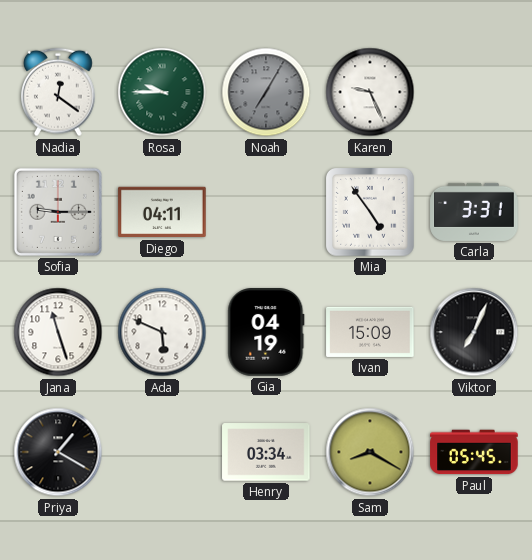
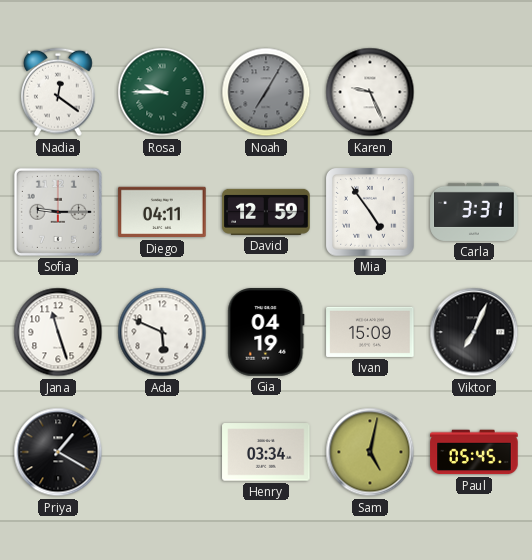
David: none -> 12:59 (266, 212)
Sam: 8:20 -> 5:02 (370, 452)
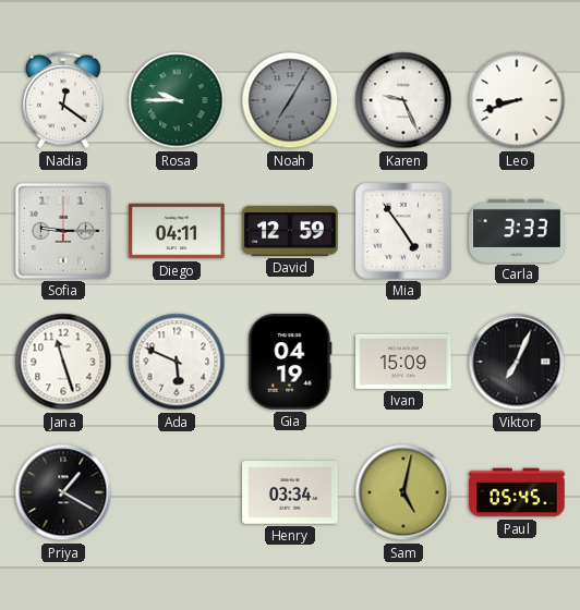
Leo: none -> 8:42 (517, 100)
Carla: 3:31 -> 3:33 (517, 231)
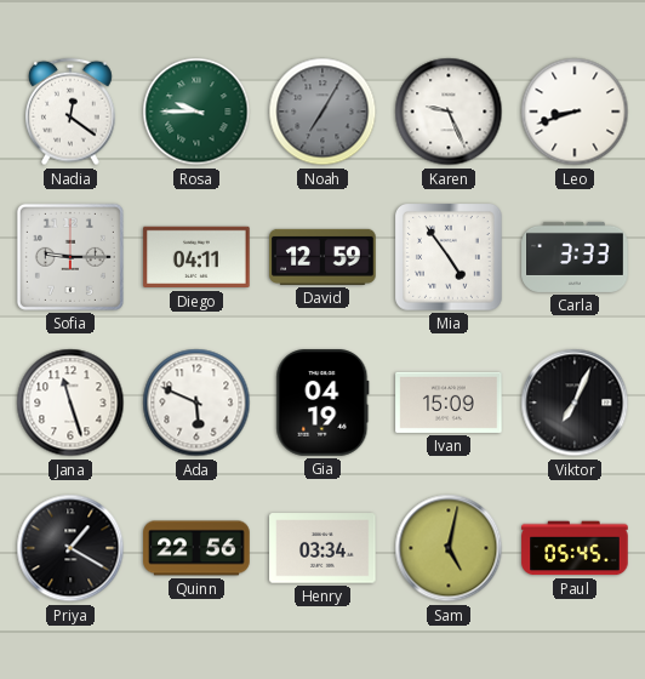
Quinn: none -> 22:56 (196, 548)
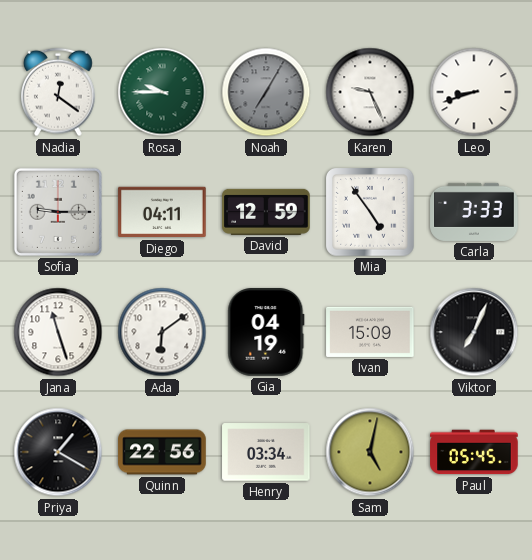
Ada: 5:49 -> 6:09 (162, 332)
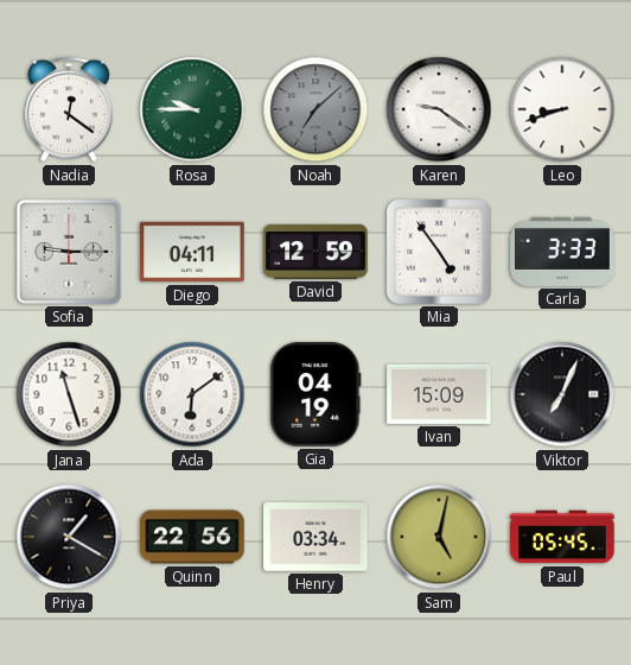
Noah: 7:05 -> 7:08 (315, 109)
Karen: 9:26 -> 9:21 (439, 109)
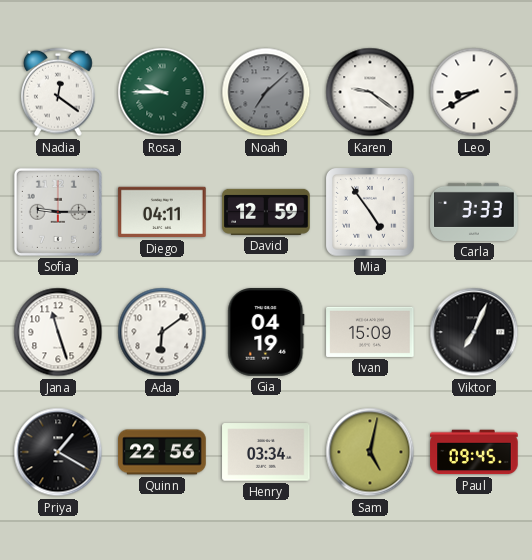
Leo: 8:42 -> 8:40 (474, 92)
Paul: 05:45 -> 09:45 (474, 452)
